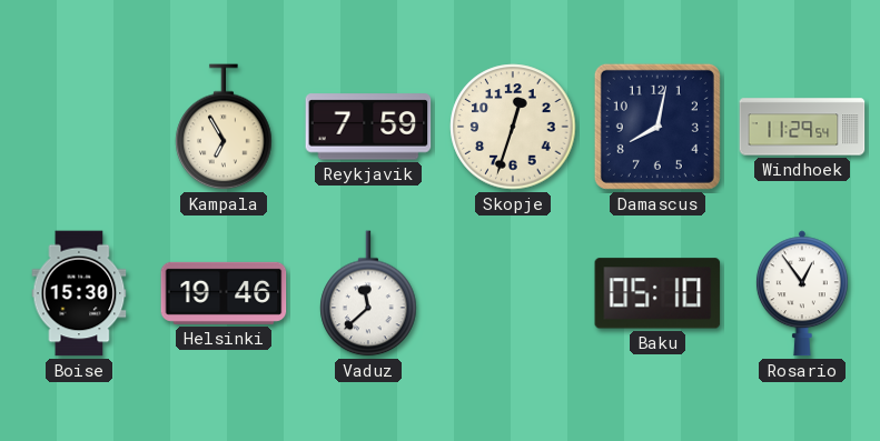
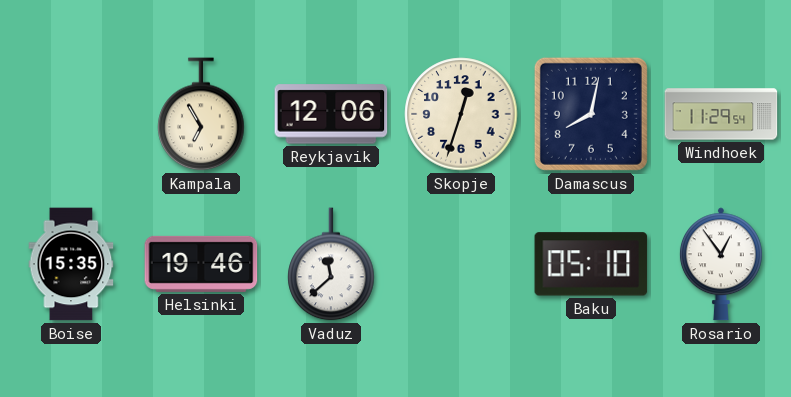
Reykjavik: 7:59 -> 12:06 (331, 114)
Boise: 15:30 -> 15:35 (71, 264)
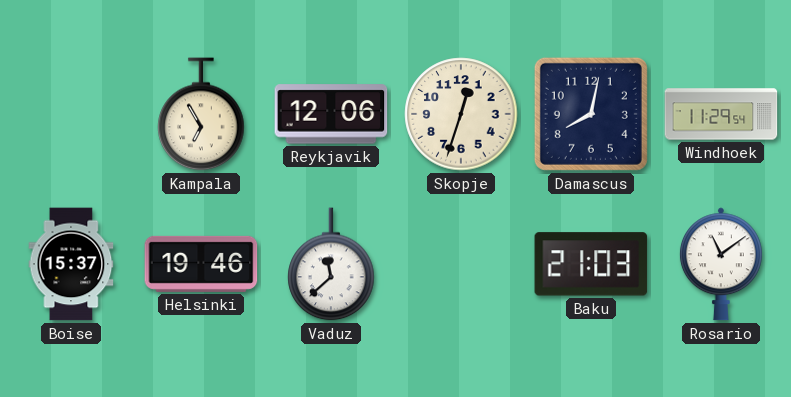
Boise: 15:35 -> 15:37 (71, 264)
Baku: 05:10 -> 21:03 (591, 264)
Rosario: 12:54 -> 11:09 (721, 264)
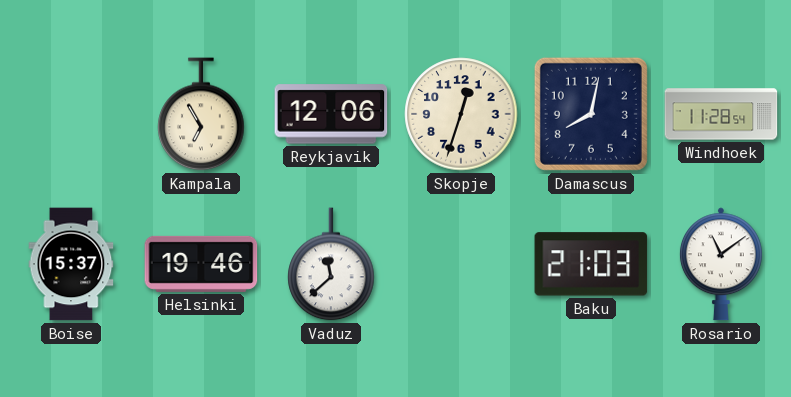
Windhoek: 11:29 -> 11:28 (721, 114)
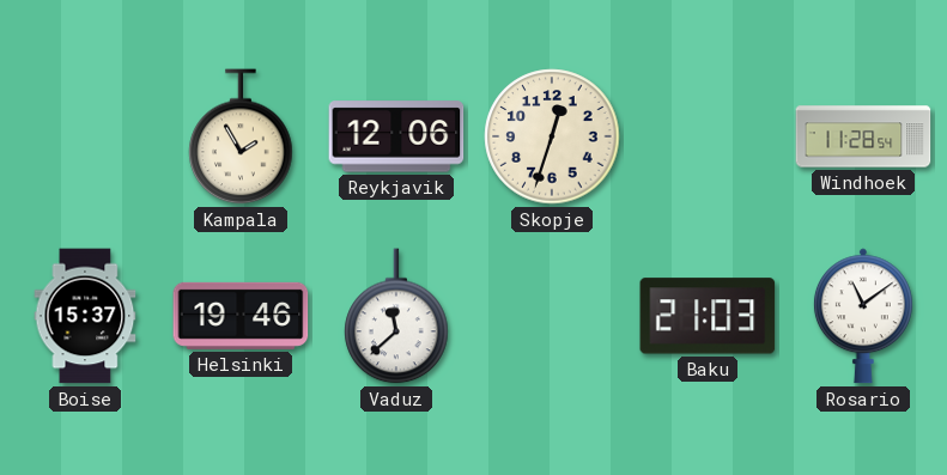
Kampala: 6:55 -> 1:55 (241, 136)
Damascus: 8:02 -> none (591, 114)
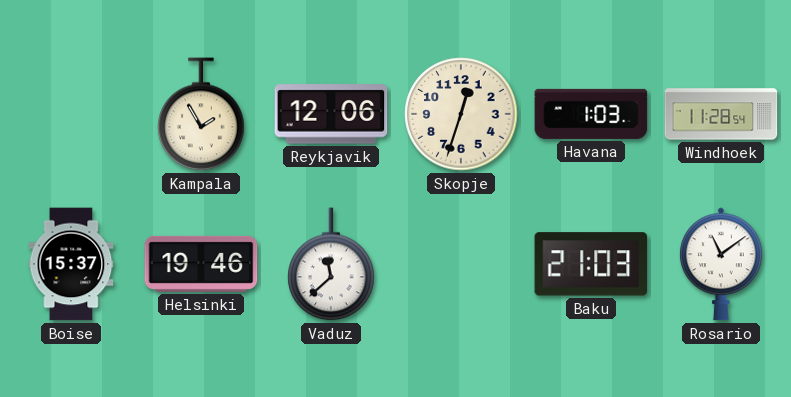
Havana: none -> 1:03 (591, 114)
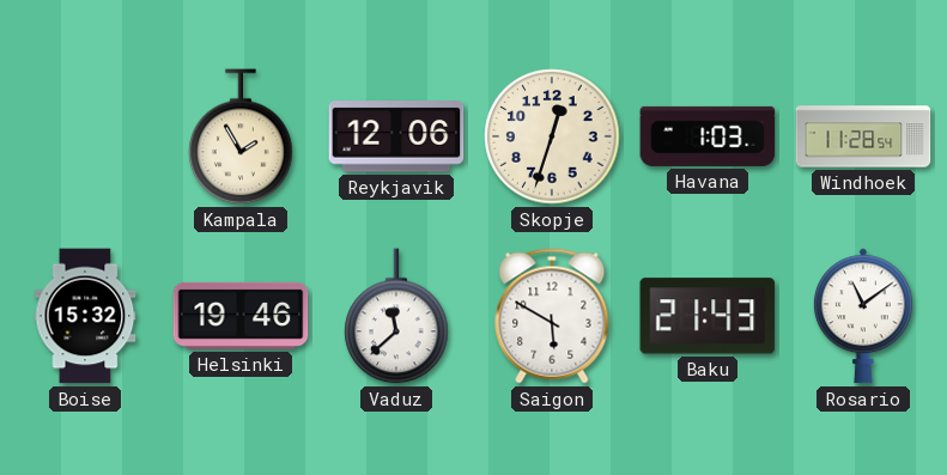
Boise: 15:37 -> 15:32 (85, 316)
Saigon: none -> 5:50 (552, 316)
Baku: 21:03 -> 21:43 (708, 316)
